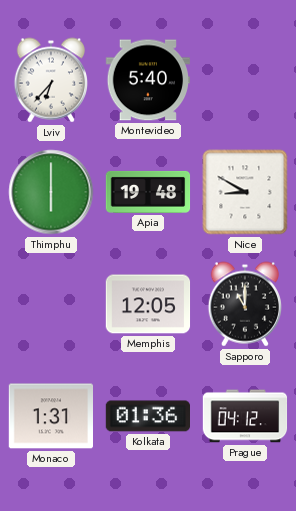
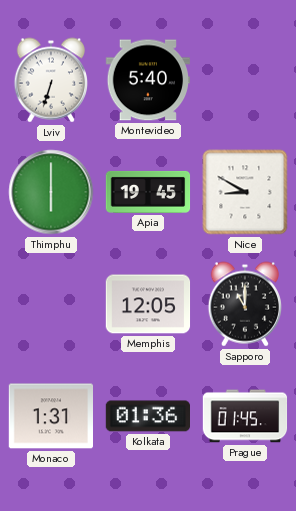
Lviv: 6:37 -> 6:33 (50, 80)
Apia: 19:48 -> 19:45 (148, 192)
Prague: 04:12 -> 01:45 (245, 416)
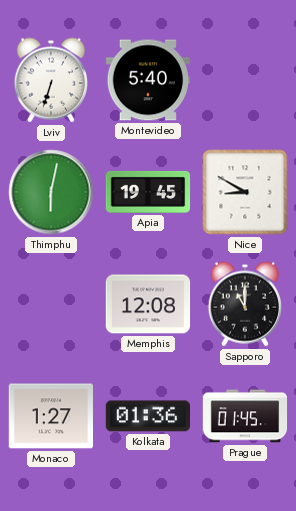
Thimphu: 6:00 -> 6:02 (51, 192)
Memphis: 12:05 -> 12:08 (148, 304)
Monaco: 1:31 -> 1:27 (50, 416)
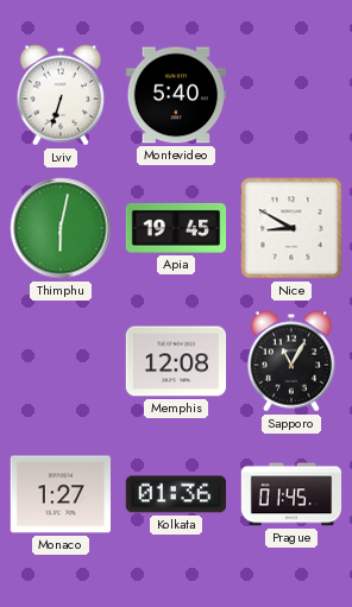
Sapporo: 11:00 -> 11:05 (290, 361)
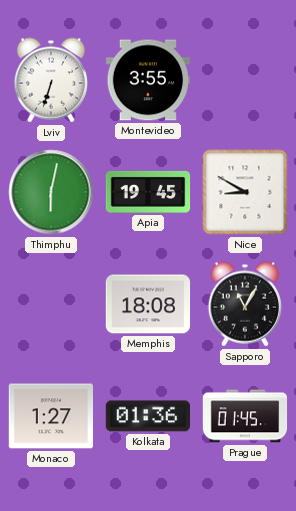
Montevideo: 5:40 -> 3:55 (147, 80)
Memphis: 12:08 -> 18:08 (148, 304)
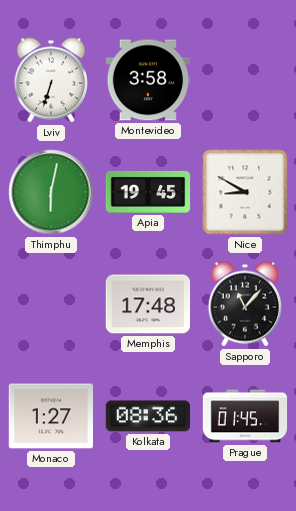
Montevideo: 3:55 -> 3:58 (147, 80)
Memphis: 18:08 -> 17:48 (148, 304)
Sapporo: 11:05 -> 11:07 (244, 304)
Kolkata: 01:36 -> 08:36 (147, 416)
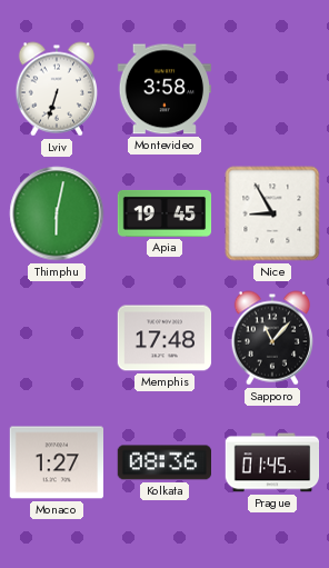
Nice: 8:50 -> 8:55 (272, 213)
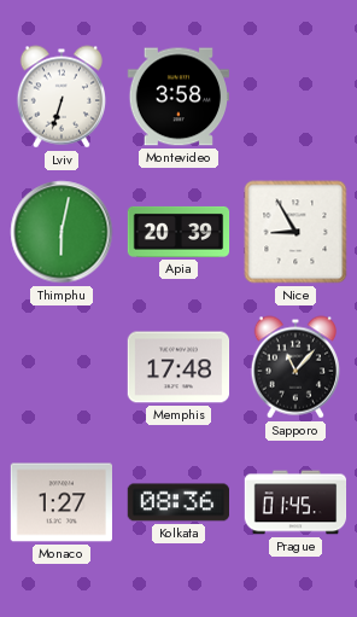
Apia: 19:45 -> 20:39 (178, 232)
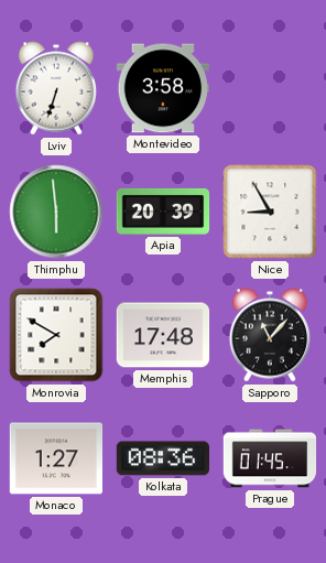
Thimphu: 6:02 -> 5:59 (56, 212)
Monrovia: none -> 7:50 (56, 335)
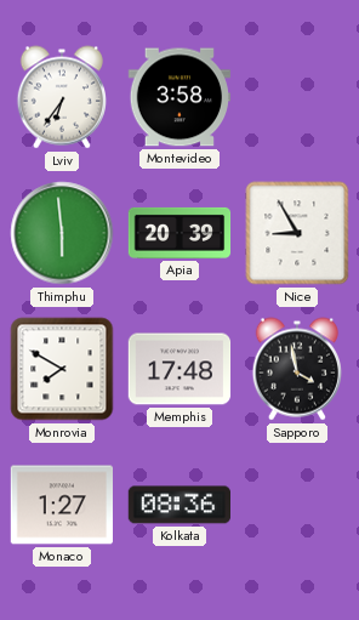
Lviv: 6:33 -> 6:36 (61, 97)
Sapporo: 11:07 -> 3:58 (296, 369)
Prague: 01:45 -> none (270, 458)
